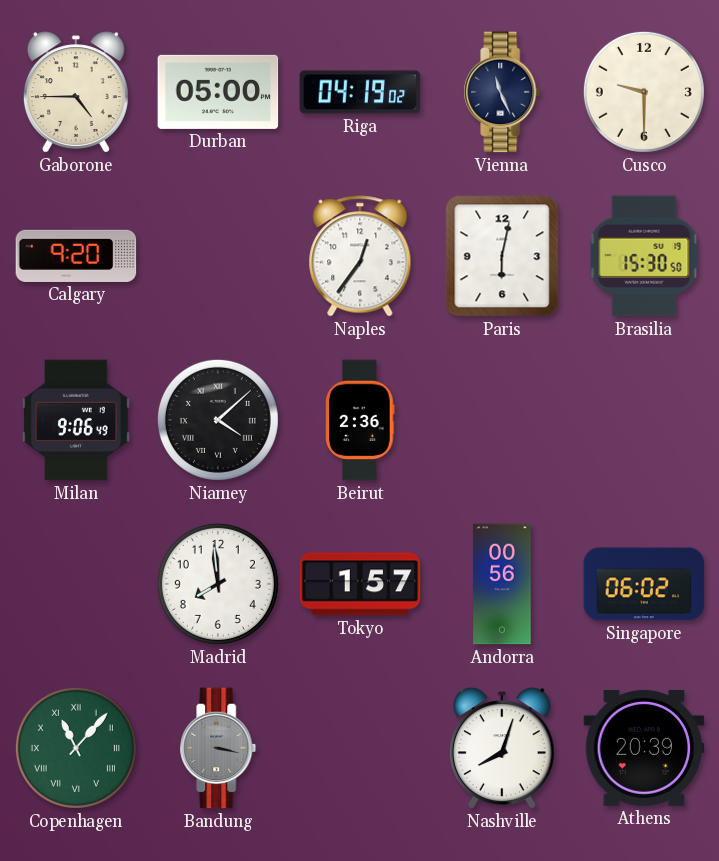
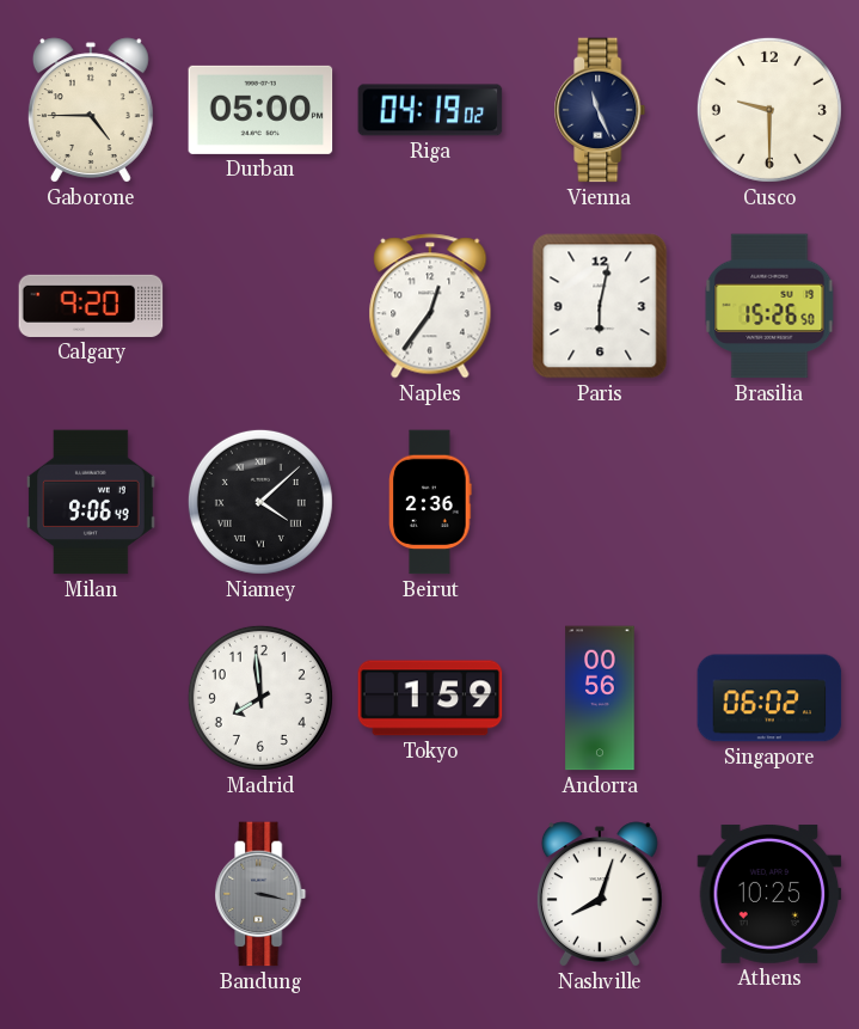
Brasilia: 15:30 -> 15:26 (769, 306)
Tokyo: 1:57 -> 1:59 (430, 698)
Copenhagen: 11:07 -> none (76, 748)
Athens: 20:39 -> 10:25 (769, 894)
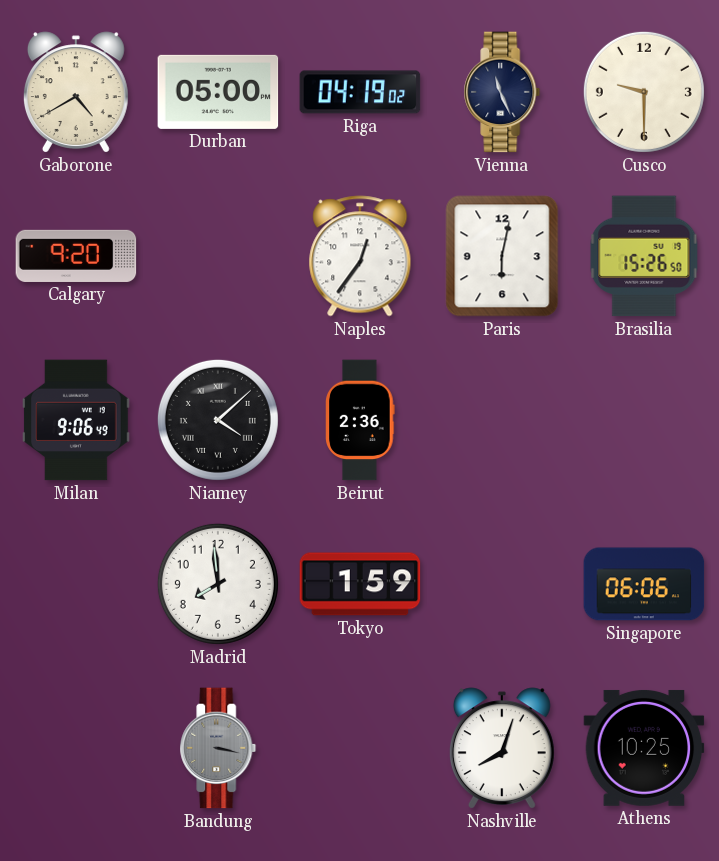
Gaborone: 4:45 -> 4:40 (76, 92)
Andorra: 00:56 -> none (600, 698)
Singapore: 06:02 -> 06:06 (644, 584)
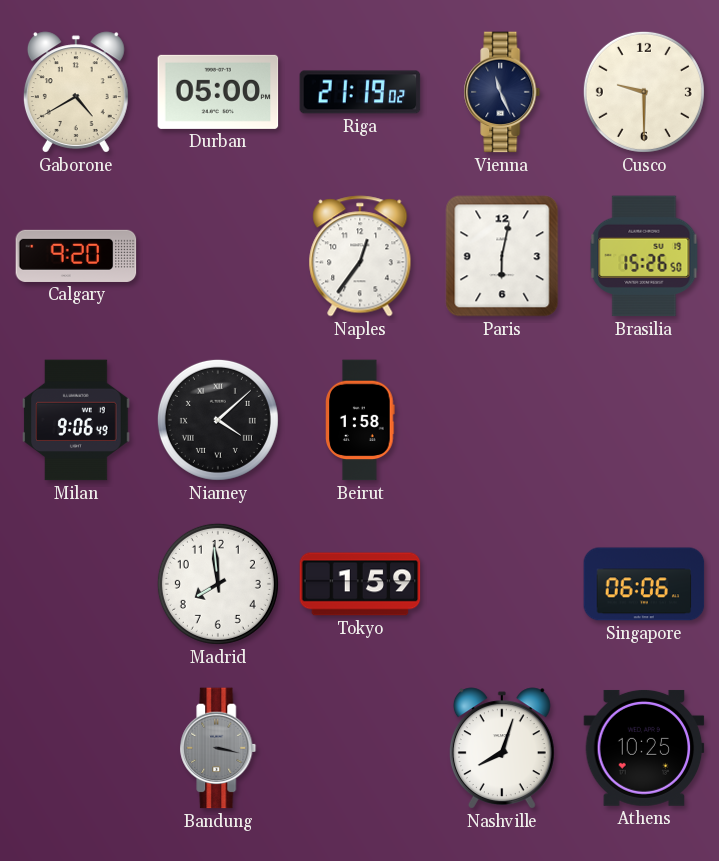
Riga: 04:19 -> 21:19 (360, 92)
Beirut: 2:36 -> 1:58 (360, 420)
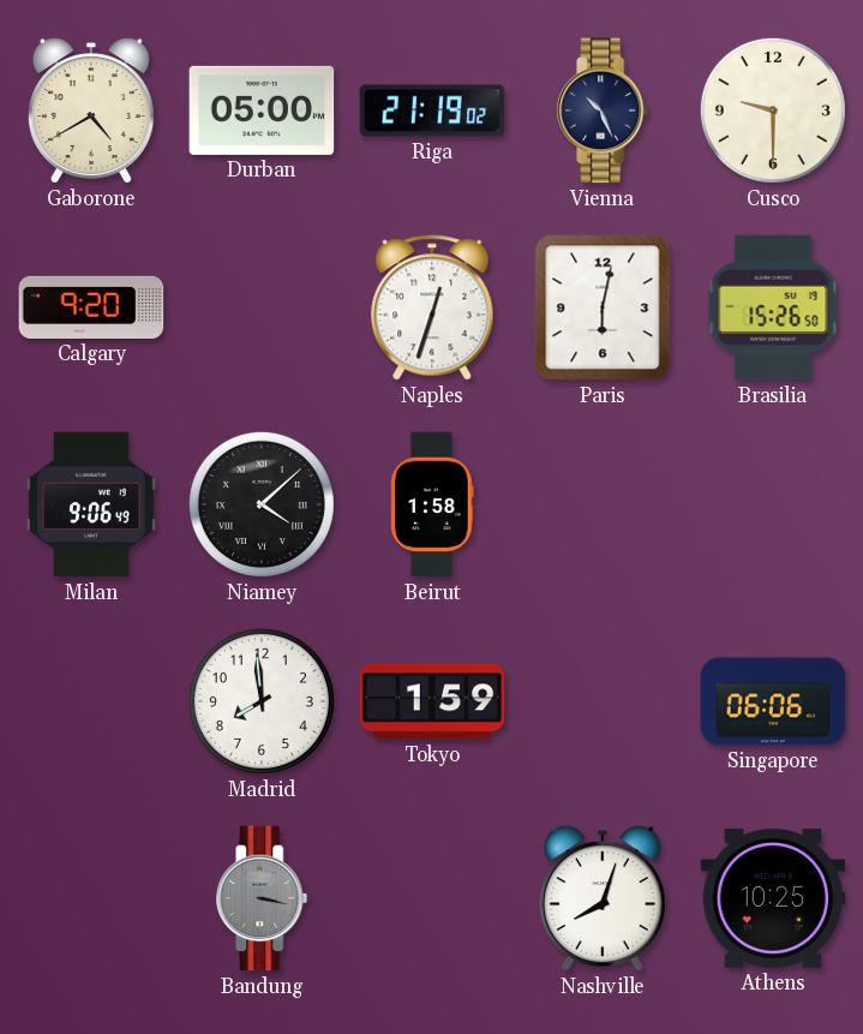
Vienna: 11:26 -> 10:26 (603, 110)
Naples: 12:36 -> 12:33 (432, 307)
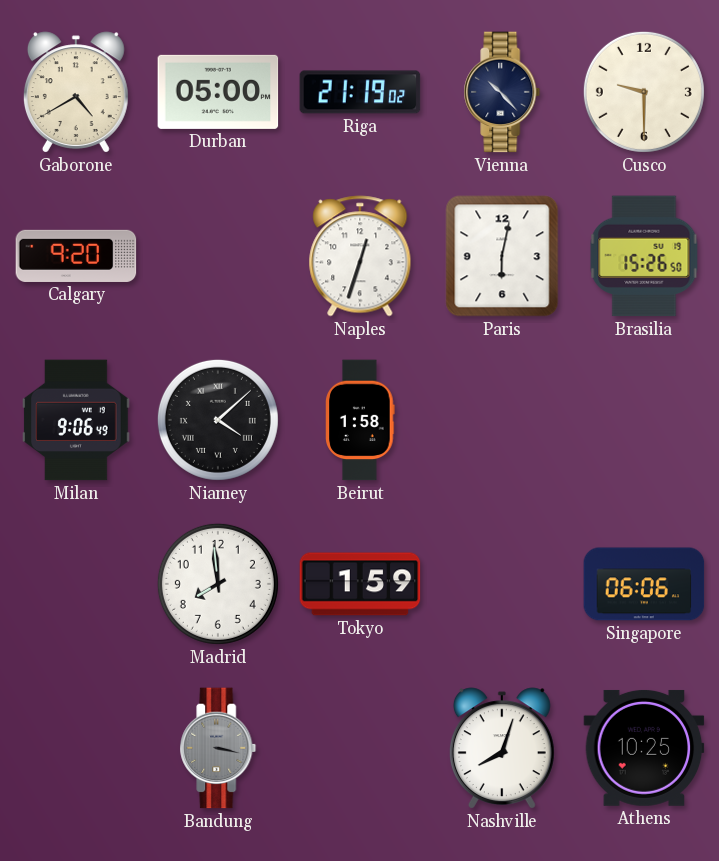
Vienna: 10:26 -> 10:23 (502, 92)
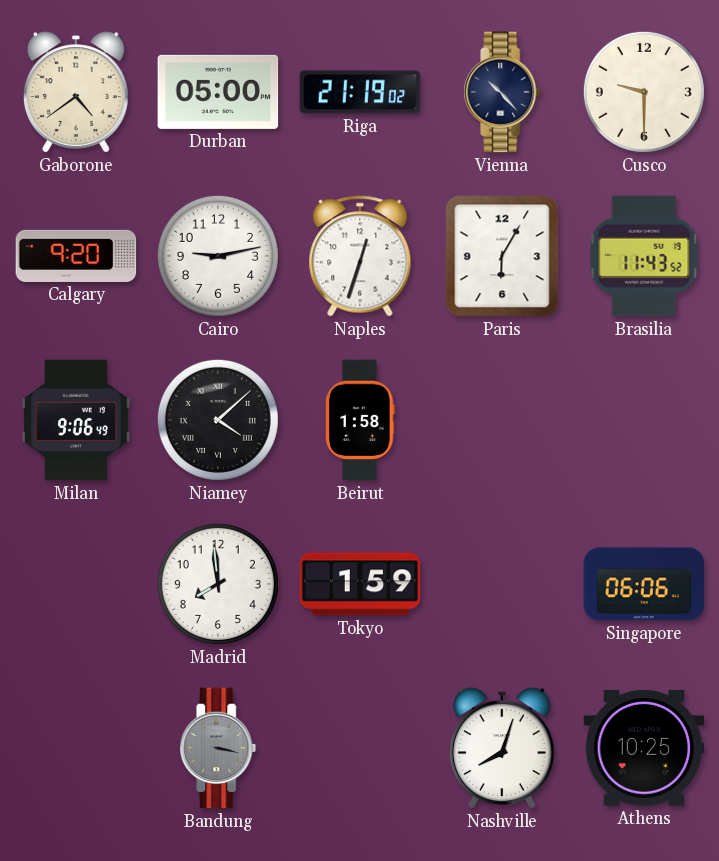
Gaborone: 4:40 -> 4:39 (76, 92)
Cairo: none -> 9:13 (218, 256)
Paris: 6:02 -> 6:05 (502, 256)
Brasilia: 15:26 -> 11:43 (644, 256)
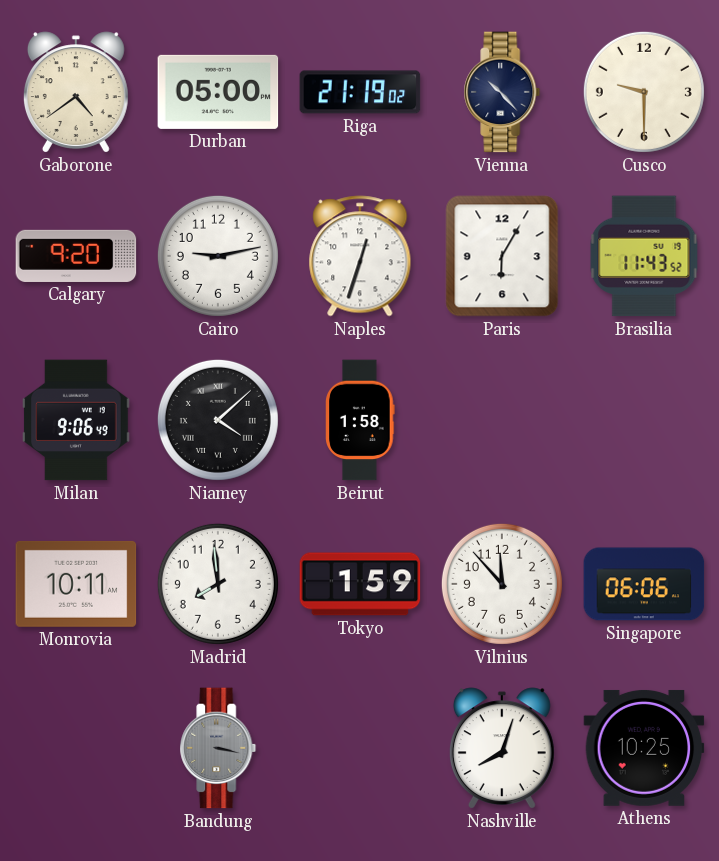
Monrovia: none -> 10:11 (76, 584)
Vilnius: none -> 11:53 (502, 584)
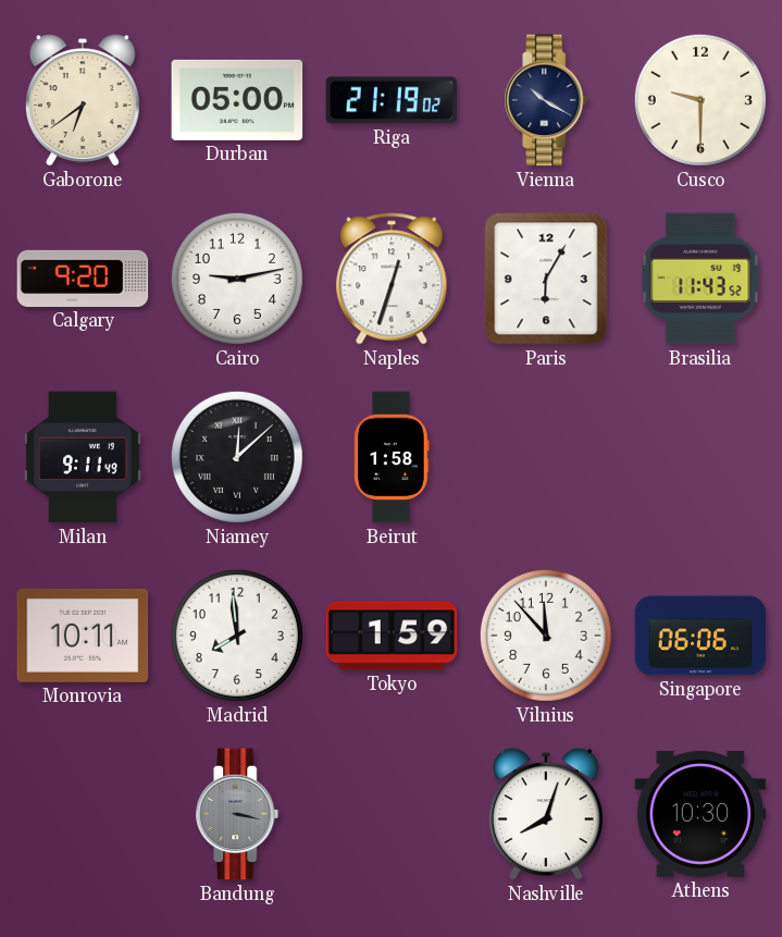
Gaborone: 4:39 -> 6:39 (83, 100)
Vienna: 10:23 -> 10:20 (546, 100)
Milan: 9:06 -> 9:11 (83, 457)
Niamey: 4:08 -> 12:08 (237, 457)
Athens: 10:25 -> 10:30 (700, 814)
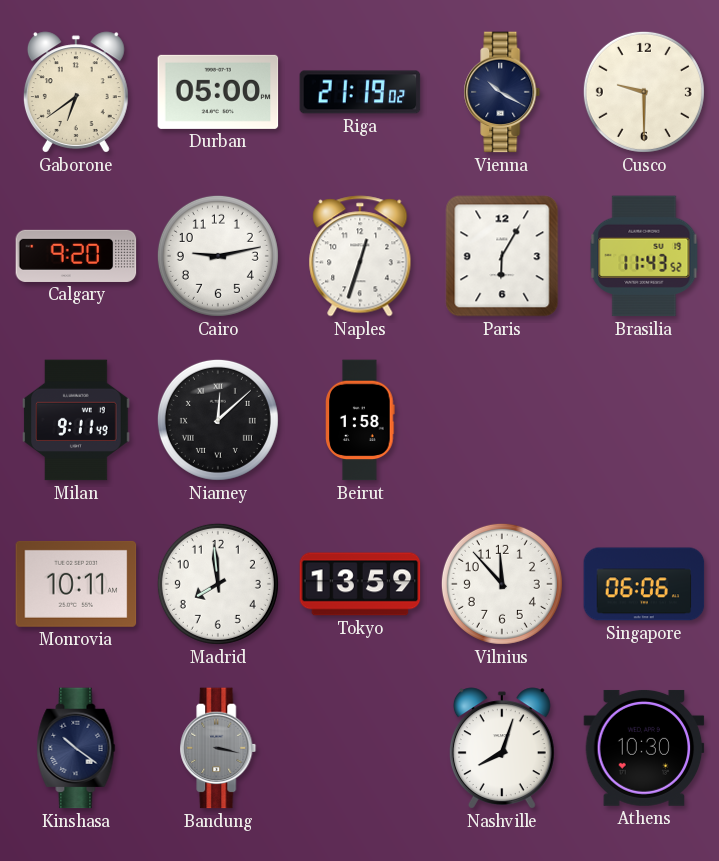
Tokyo: 1:59 -> 13:59 (360, 584)
Kinshasa: none -> 10:21 (76, 748)
